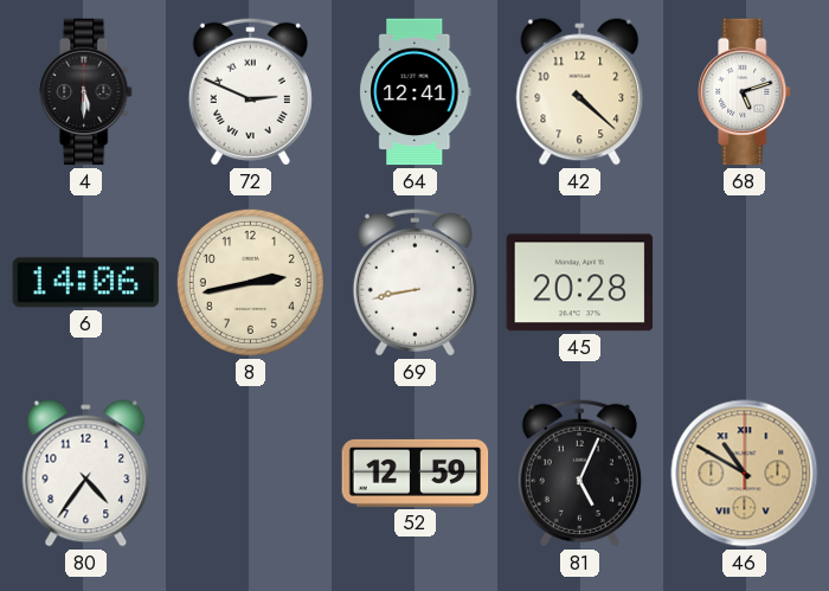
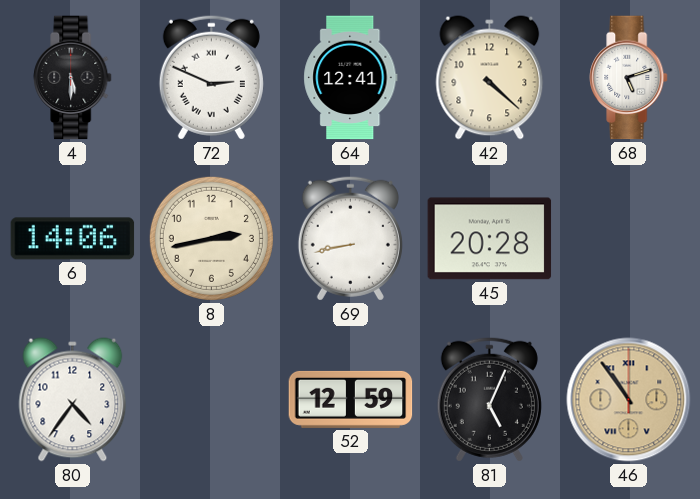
46: 10:50 -> 10:54 (629, 400)
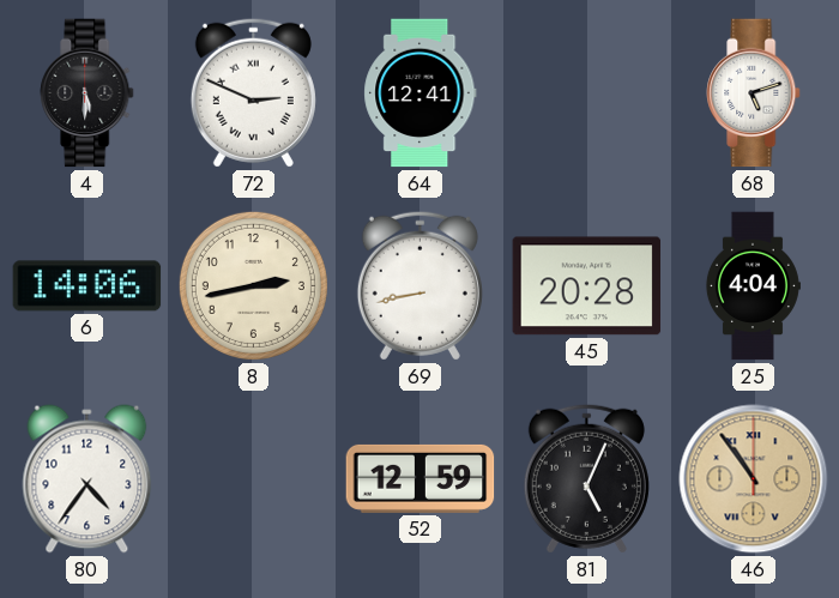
42: 4:22 -> none (490, 78)
25: none -> 4:04 (753, 286)
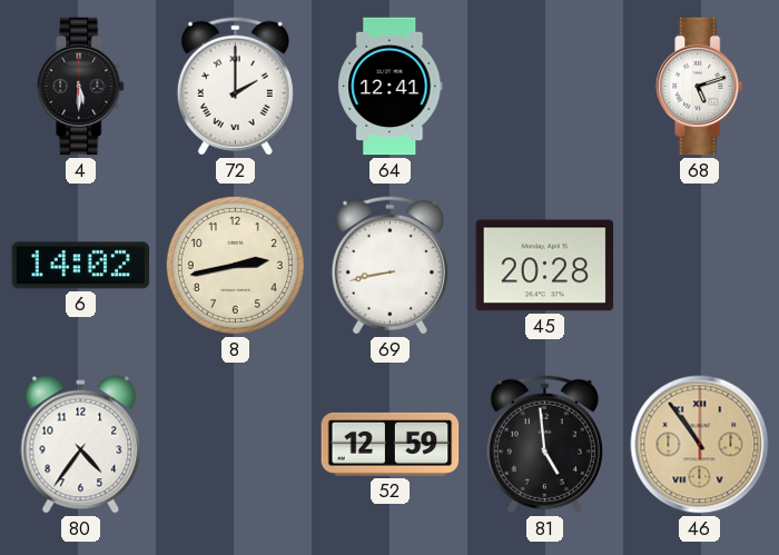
72: 2:49 -> 2:00 (235, 86)
6: 14:06 -> 14:02 (81, 266)
25: 4:04 -> none (753, 286)
81: 5:04 -> 4:59 (544, 444)
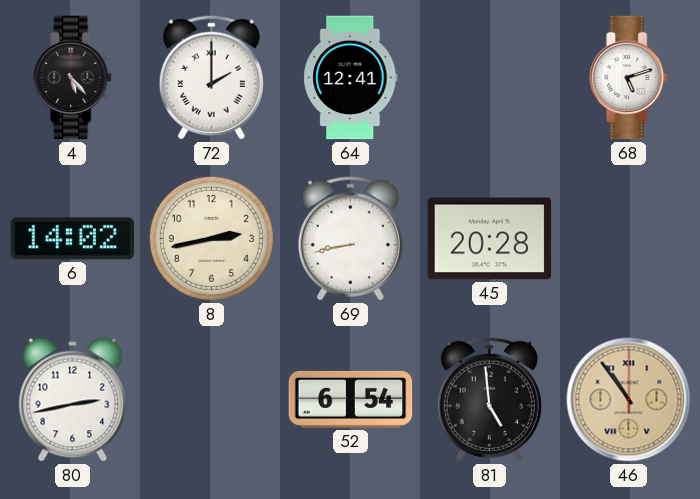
4: 5:30 -> 5:23 (73, 78)
80: 4:36 -> 2:43 (73, 400)
52: 12:59 -> 6:54 (351, 399)
